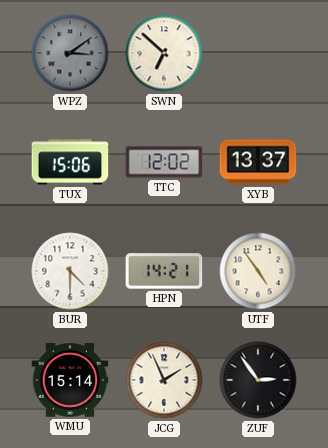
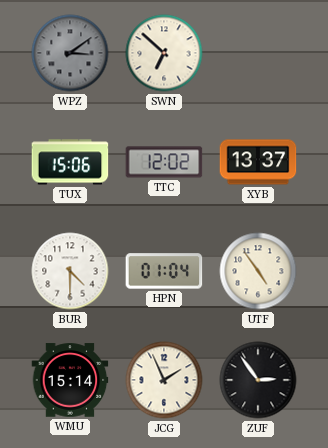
HPN: 14:21 -> 01:04 (164, 271)
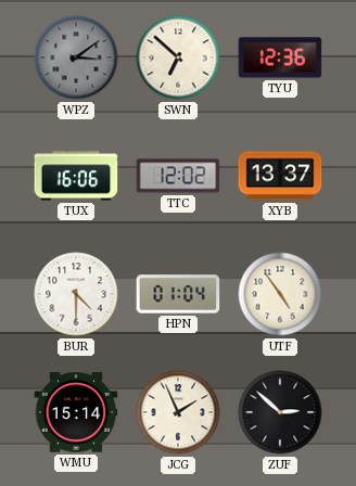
TYU: none -> 12:36 (280, 57)
TUX: 15:06 -> 16:06 (76, 176)
ZUF: 2:54 -> 2:52 (280, 412)
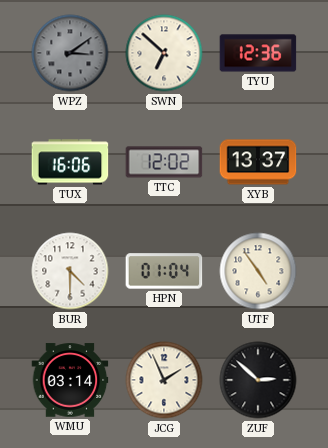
WMU: 15:14 -> 03:14 (70, 380)
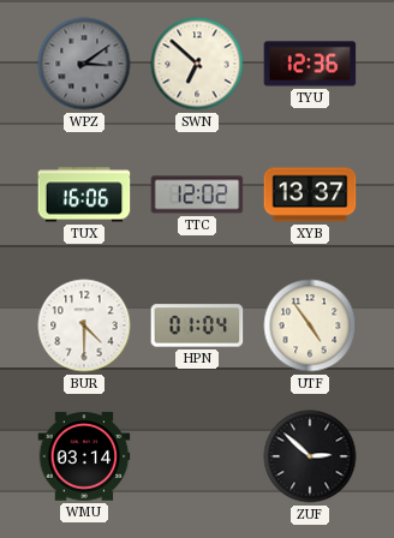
JCG: 1:56 -> none (164, 380)
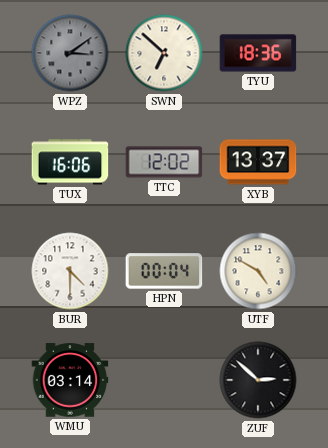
TYU: 12:36 -> 18:36 (258, 53)
HPN: 01:04 -> 00:04 (164, 271)
UTF: 4:54 -> 4:50 (258, 271)
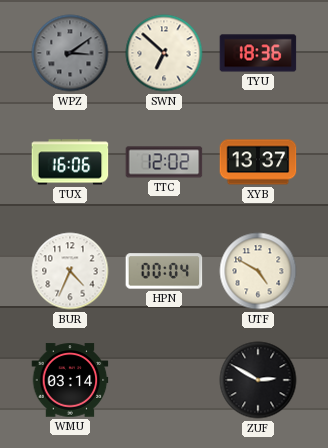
BUR: 4:30 -> 4:34 (70, 271)
ZUF: 2:52 -> 2:50 (258, 380)
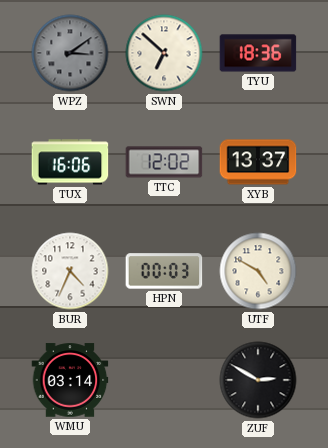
HPN: 00:04 -> 00:03 (164, 271)
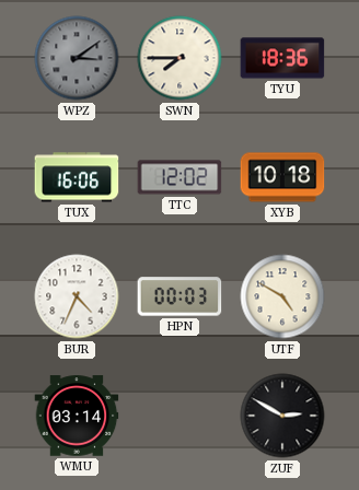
SWN: 6:52 -> 7:45 (179, 58)
XYB: 13:37 -> 10:18 (282, 177)
